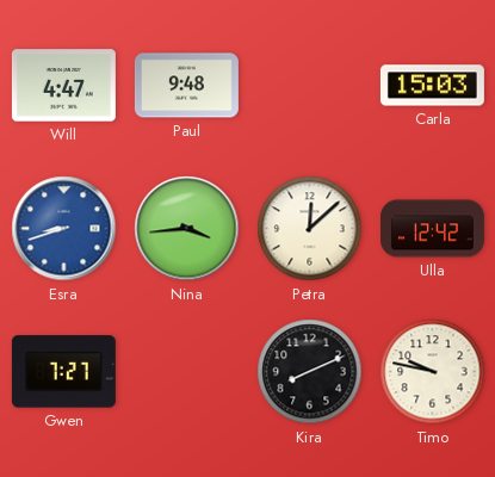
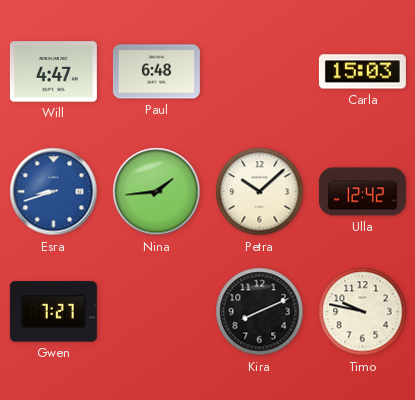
Paul: 9:48 -> 6:48 (156, 72)
Nina: 3:44 -> 1:44 (157, 192)
Petra: 12:08 -> 10:08 (260, 192)
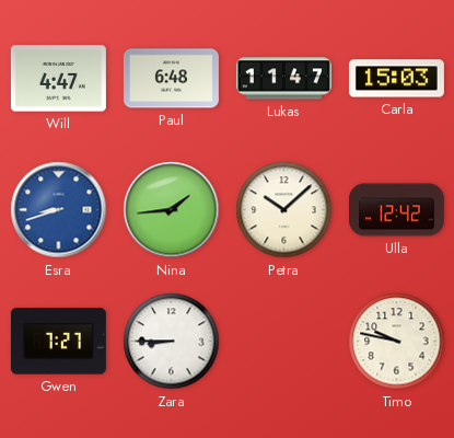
Lukas: none -> 11:47 (283, 79)
Zara: none -> 8:45 (172, 342)
Kira: 8:11 -> none (260, 312)
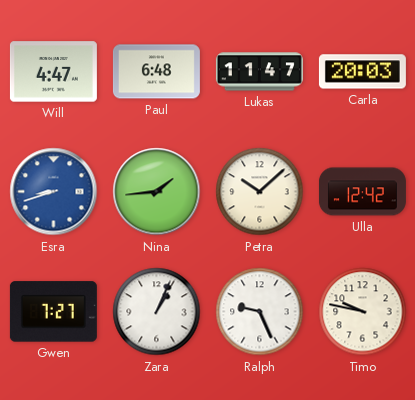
Carla: 15:03 -> 20:03 (362, 72)
Zara: 8:45 -> 1:04 (157, 312)
Ralph: none -> 9:26 (260, 312)
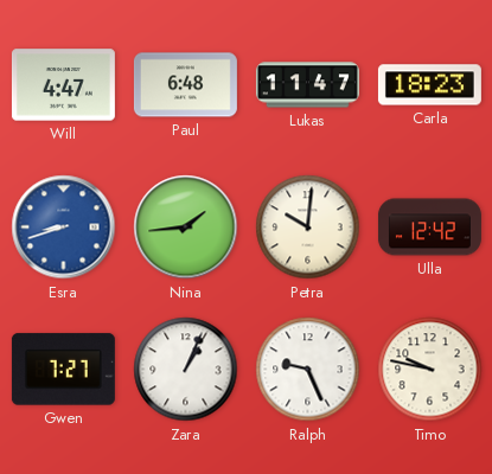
Carla: 20:03 -> 18:23 (429, 85)
Petra: 10:08 -> 10:01 (308, 228)
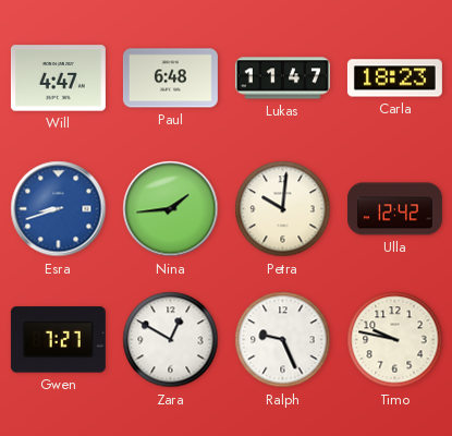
Zara: 1:04 -> 12:50 (171, 340)
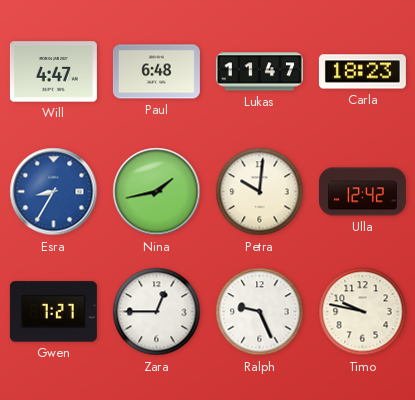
Esra: 8:42 -> 8:35 (54, 192)
Nina: 1:44 -> 1:43 (157, 192)
Zara: 12:50 -> 12:45 (157, 312)
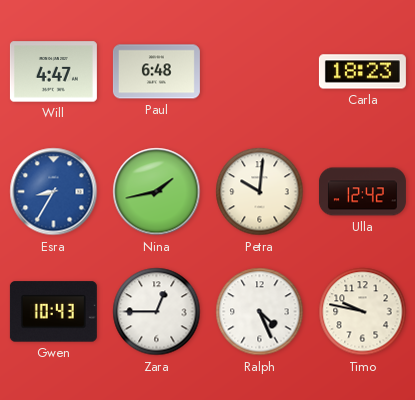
Lukas: 11:47 -> none (259, 72)
Gwen: 7:27 -> 10:43 (53, 312)
Ralph: 9:26 -> 4:26 (260, 312)
